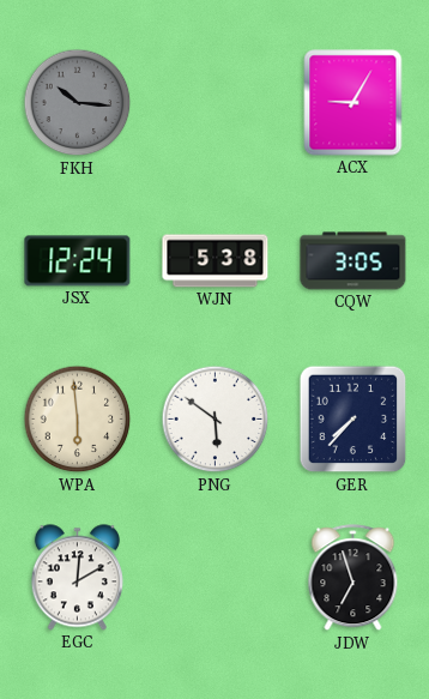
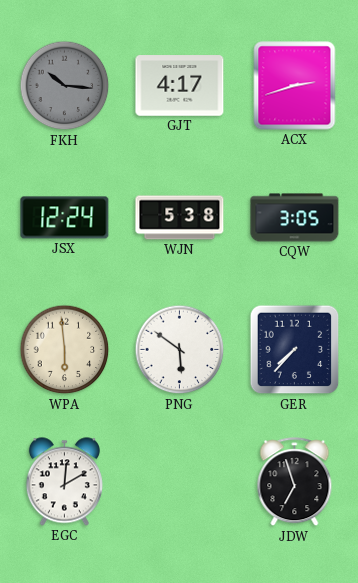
GJT: none -> 4:17 (180, 86)
ACX: 9:05 -> 2:42 (295, 86)
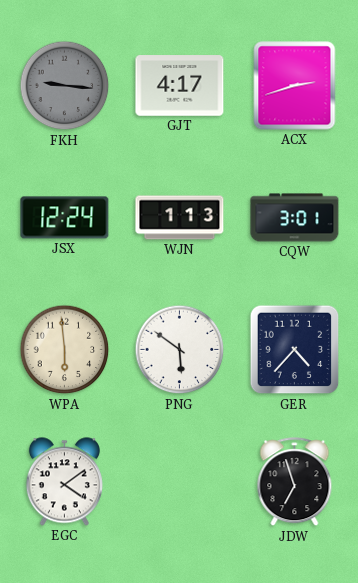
FKH: 10:16 -> 9:16 (65, 86)
WJN: 5:38 -> 1:13 (180, 218)
CQW: 3:05 -> 3:01 (295, 218)
GER: 7:37 -> 4:37 (295, 350)
EGC: 12:10 -> 4:09 (64, 482)
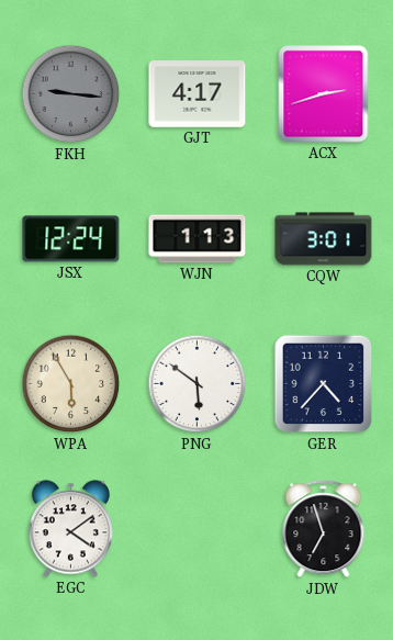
WPA: 5:59 -> 5:55 (71, 384)
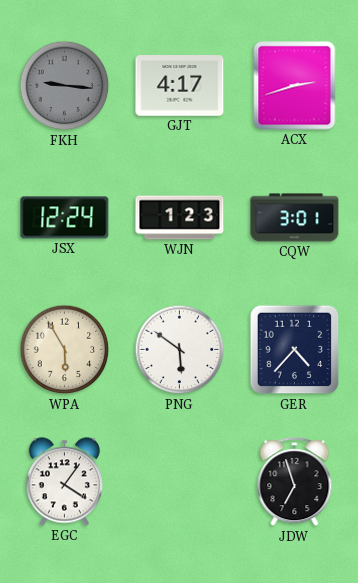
WJN: 1:13 -> 1:23 (180, 218)
EGC: 4:09 -> 4:06 (64, 482)
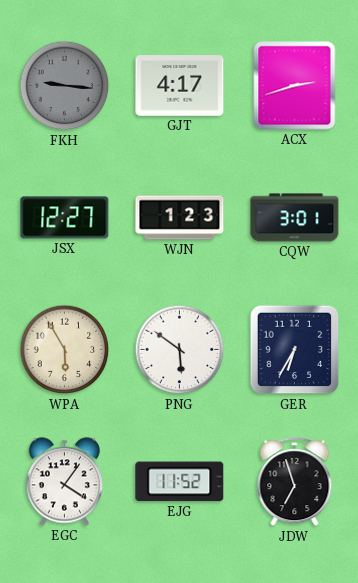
JSX: 12:24 -> 12:27 (65, 218)
GER: 4:37 -> 6:35 (295, 350)
EJG: none -> 11:52 (180, 482)
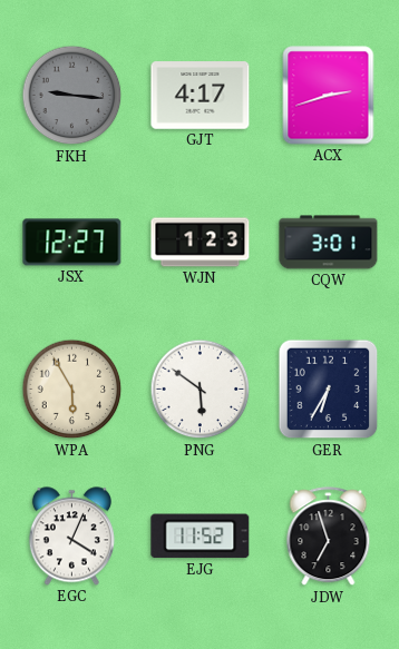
EGC: 4:06 -> 4:04 (71, 537)
